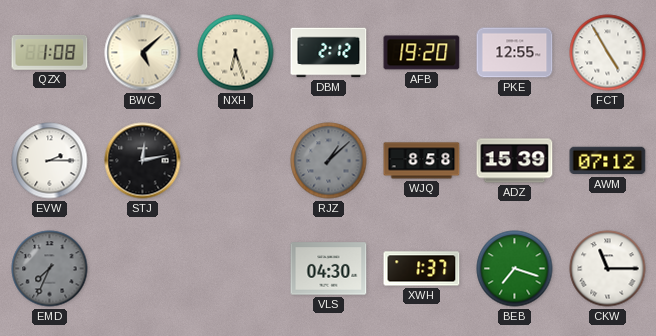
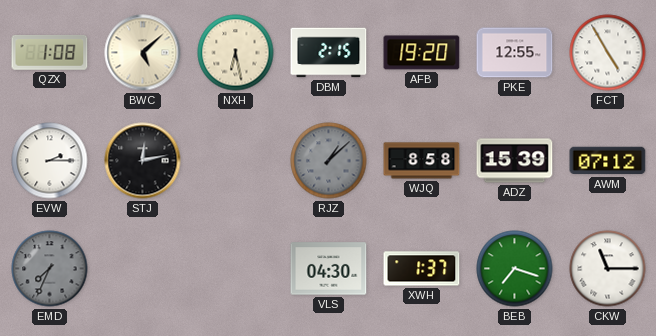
NXH: 6:27 -> 6:28 (236, 53)
DBM: 2:12 -> 2:15 (329, 53)
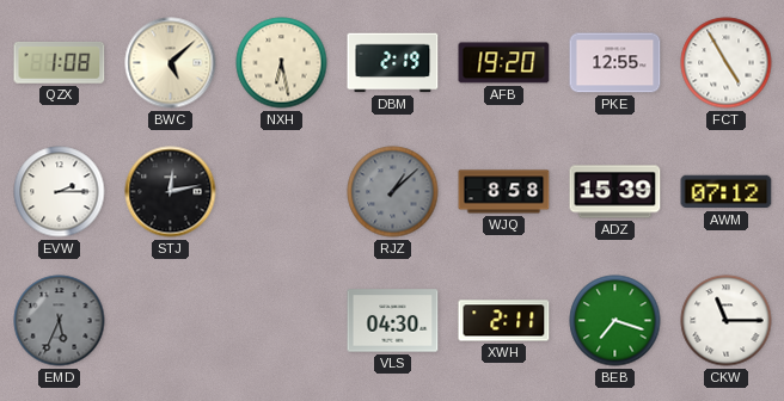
DBM: 2:15 -> 2:19 (393, 63)
EMD: 7:34 -> 5:34 (60, 321)
XWH: 1:37 -> 2:11 (504, 321)
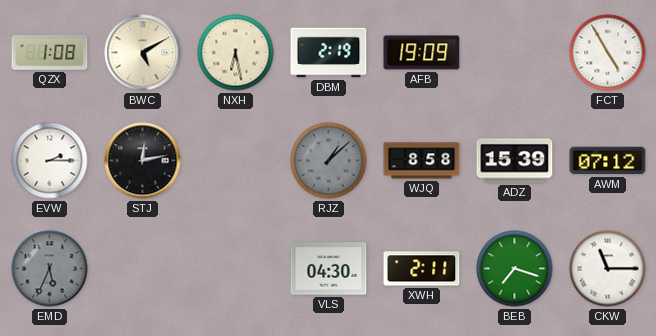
BWC: 5:08 -> 5:10 (143, 53)
AFB: 19:20 -> 19:09 (422, 53)
PKE: 12:55 -> none (615, 63)
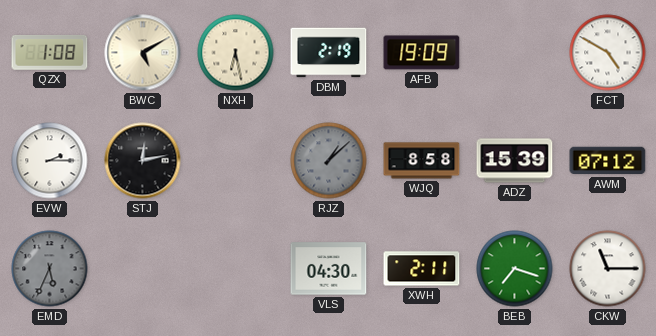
FCT: 4:55 -> 4:50 (608, 53)
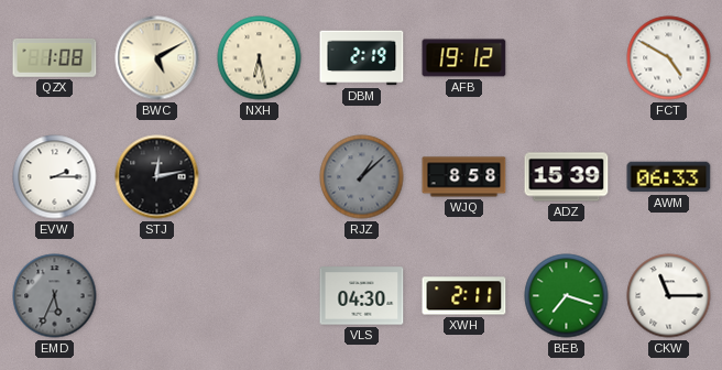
AFB: 19:09 -> 19:12 (464, 58)
AWM: 07:12 -> 06:33 (669, 177)
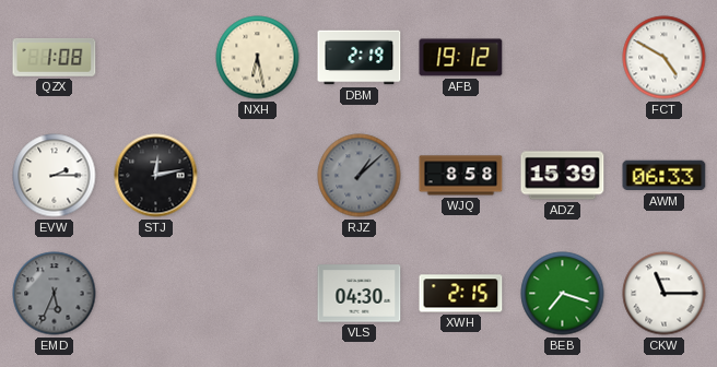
BWC: 5:10 -> none (157, 58)
XWH: 2:11 -> 2:15 (461, 294)
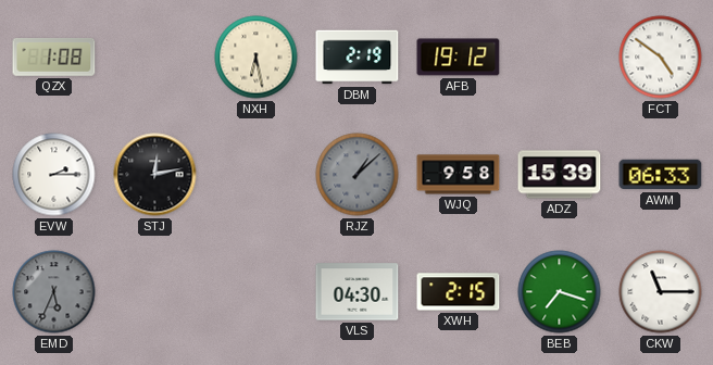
FCT: 4:50 -> 4:51 (661, 58)
WJQ: 8:58 -> 9:58 (459, 175)
